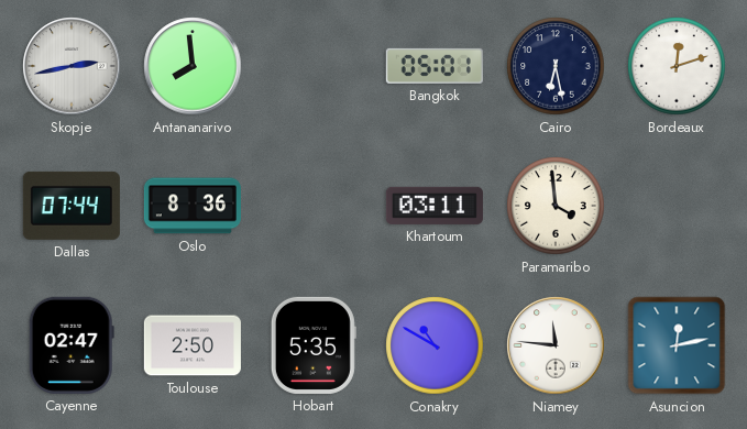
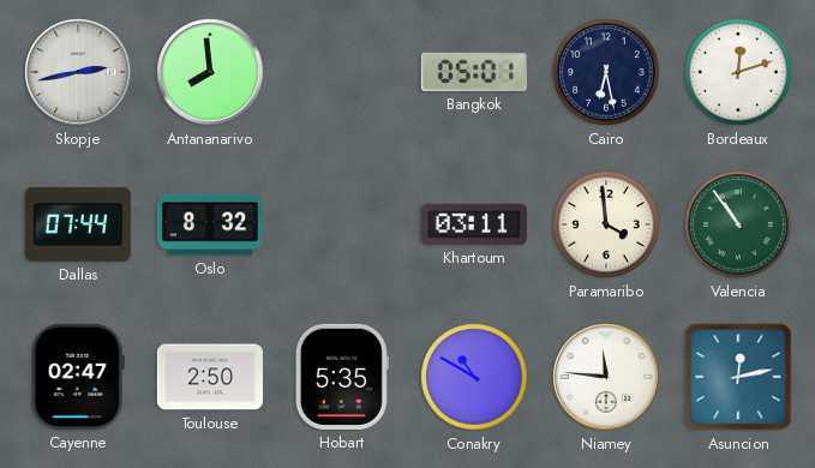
Oslo: 8:36 -> 8:32 (210, 224)
Valencia: none -> 10:54 (738, 224)
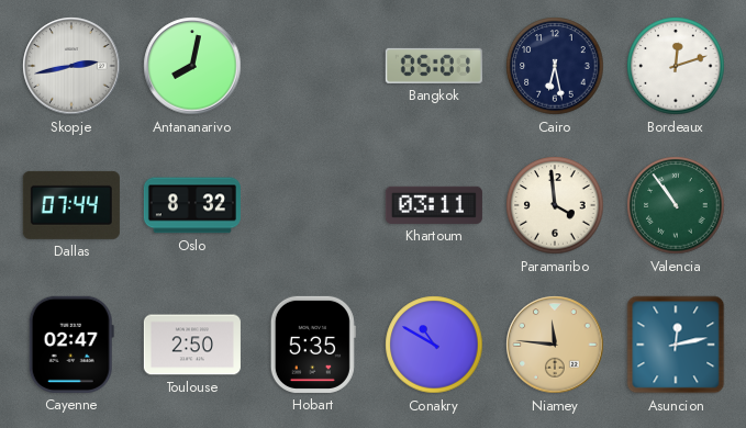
Antananarivo: 7:59 -> 8:02 (192, 66)
Niamey dial: white -> champagne (555, 345)
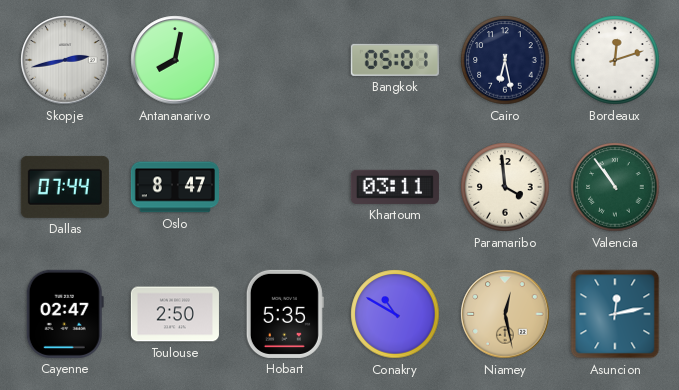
Oslo: 8:32 -> 8:47 (175, 187)
Niamey: 11:46 -> 12:28 (505, 314)
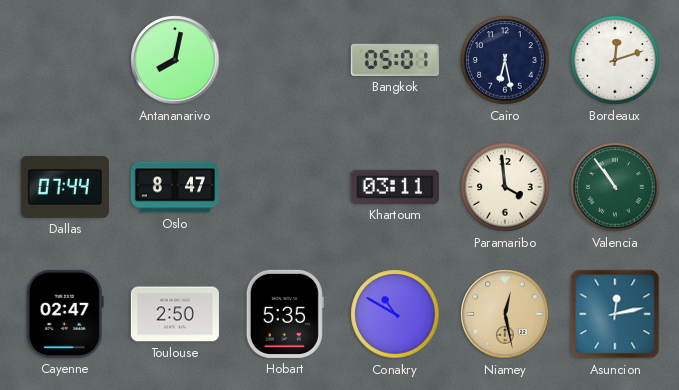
Skopje: 2:43 -> none (65, 60)
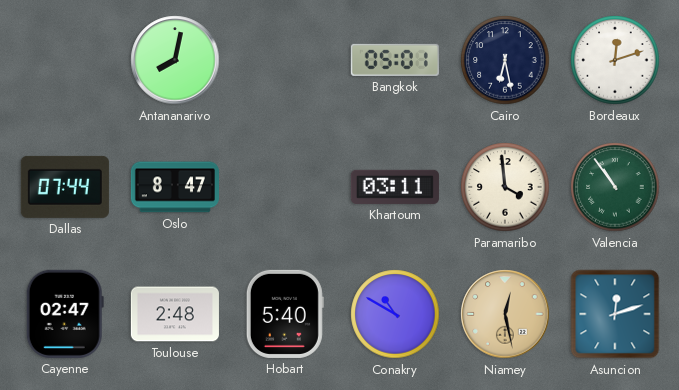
Toulouse: 2:50 -> 2:48 (175, 314)
Hobart: 5:35 -> 5:40 (285, 314)
Asuncion: 12:13 -> 12:12 (615, 314)
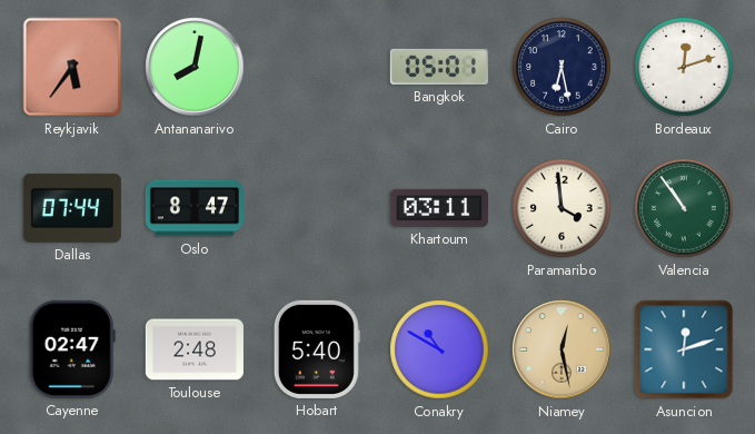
Reykjavik: none -> 5:36 (72, 67)
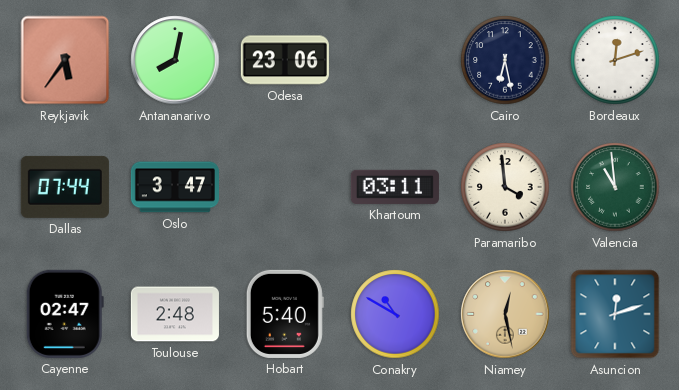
Odesa: none -> 23:06 (285, 60)
Bangkok: 05:01 -> none (439, 67)
Oslo: 8:47 -> 3:47 (175, 187)
Valencia: 10:54 -> 10:59 (615, 187)
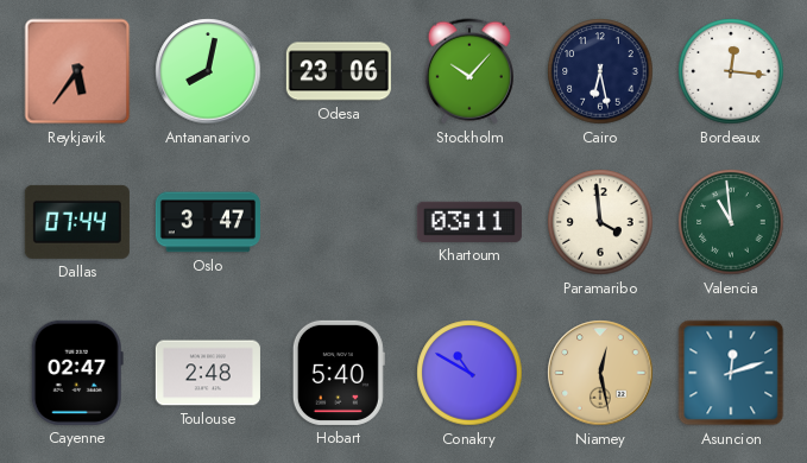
Stockholm: none -> 10:07 (469, 71)
Bordeaux: 12:12 -> 12:16 (731, 71)
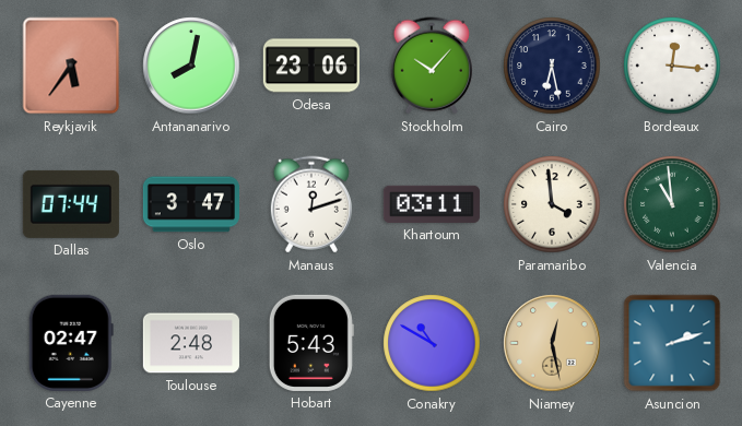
Manaus: none -> 12:12 (311, 204)
Hobart: 5:40 -> 5:43 (311, 343)
Asuncion: 12:12 -> 2:12 (672, 343)
